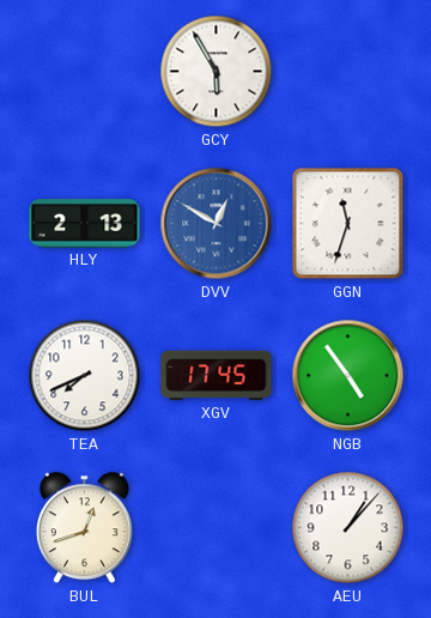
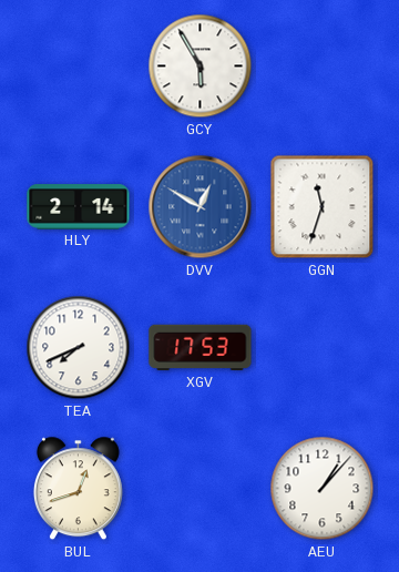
HLY: 2:13 -> 2:14 (79, 207)
XGV: 17:45 -> 17:53 (201, 348)
NGB: 4:54 -> none (348, 376)
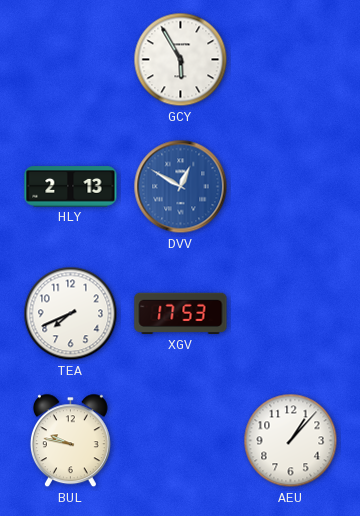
HLY: 2:14 -> 2:13 (71, 187)
GGN: 11:33 -> none (323, 207)
BUL: 12:42 -> 9:47 (70, 441)
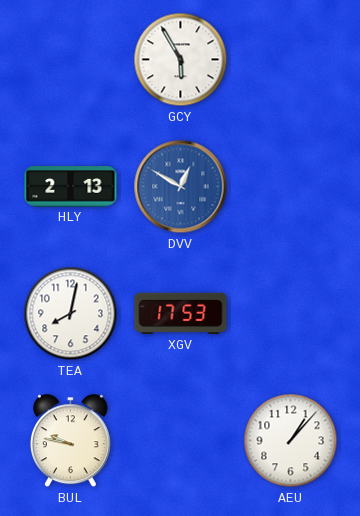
TEA: 7:41 -> 8:02 (71, 314)
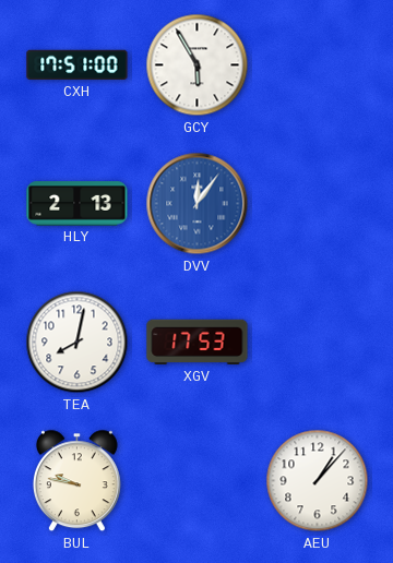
CXH: none -> 17:51 (78, 65)
DVV: 12:50 -> 12:06 (198, 204)
